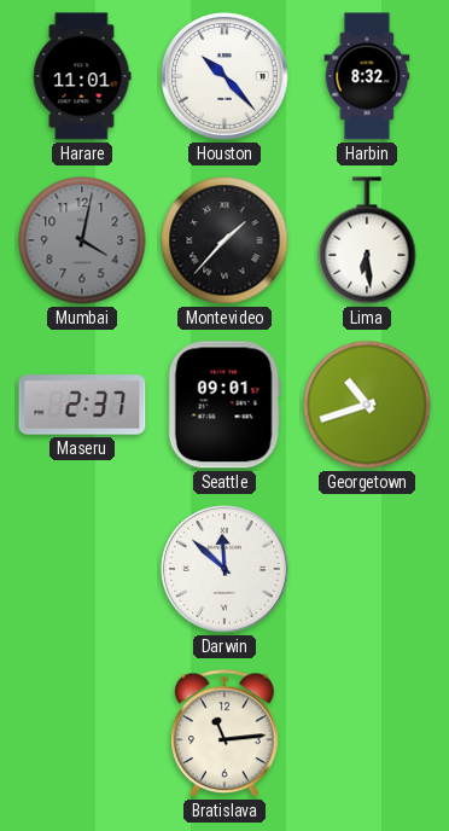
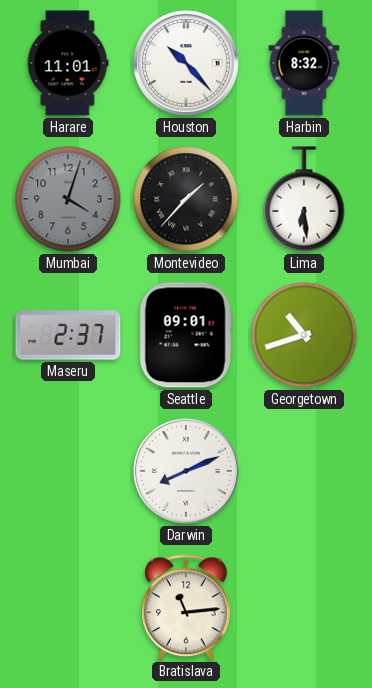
Mumbai: 4:02 -> 4:03 (68, 199)
Darwin: 11:52 -> 8:11 (187, 472)
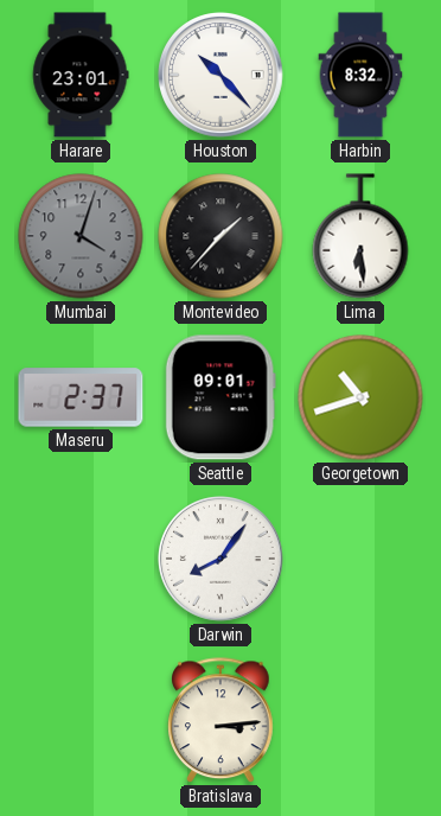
Harare: 11:01 -> 23:01 (81, 75)
Darwin: 8:11 -> 8:06 (222, 560)
Bratislava: 11:14 -> 3:14 (220, 721)
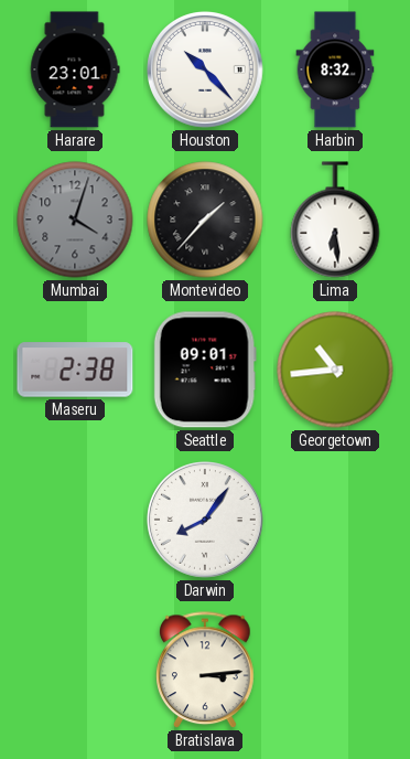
Maseru: 2:37 -> 2:38 (75, 370)
Georgetown: 10:42 -> 10:44 (335, 370)
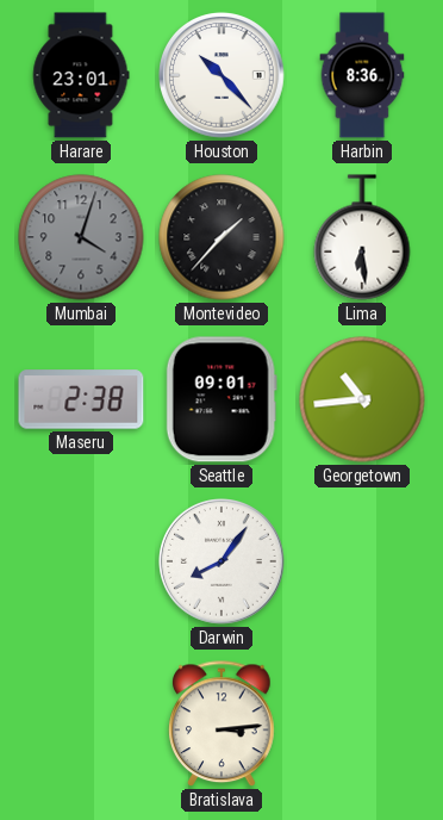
Harbin: 8:32 -> 8:36 (362, 75)
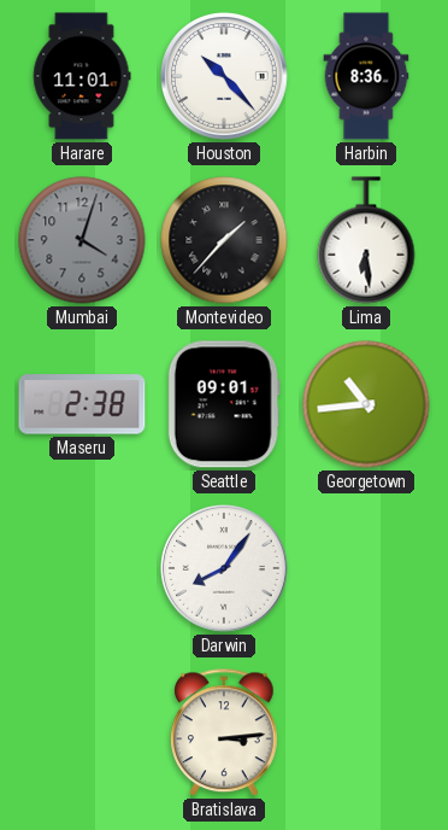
Harare: 23:01 -> 11:01 (82, 76)
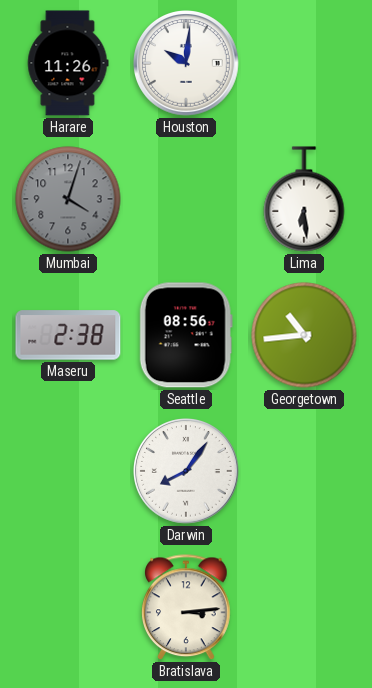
Harare: 11:01 -> 11:26 (68, 63)
Houston: 10:23 -> 10:01 (187, 64)
Harbin: 8:36 -> none (366, 76)
Montevideo: 1:37 -> none (224, 240)
Seattle: 09:01 -> 08:56 (186, 335)
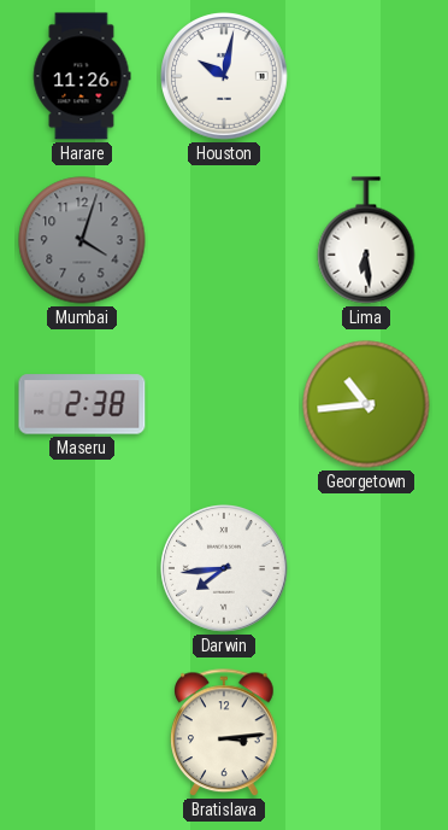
Houston: 10:01 -> 10:02 (225, 77)
Seattle: 08:56 -> none (186, 335)
Darwin: 8:06 -> 7:44 (225, 569)
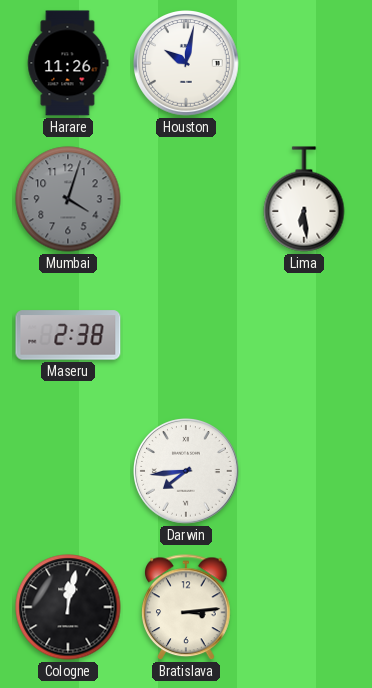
Georgetown: 10:44 -> none (366, 404)
Cologne: none -> 12:02 (68, 607)
